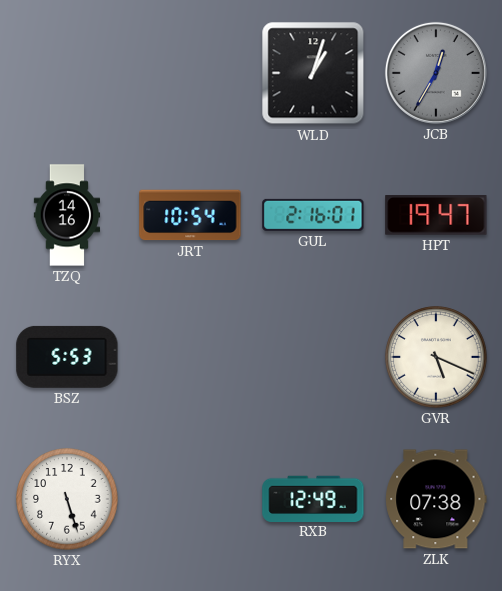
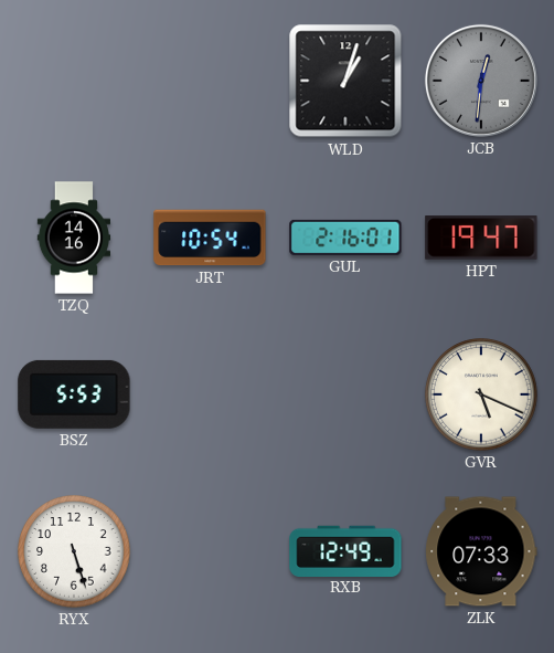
JCB: 12:35 -> 12:31 (481, 81)
ZLK: 07:38 -> 07:33 (481, 551)
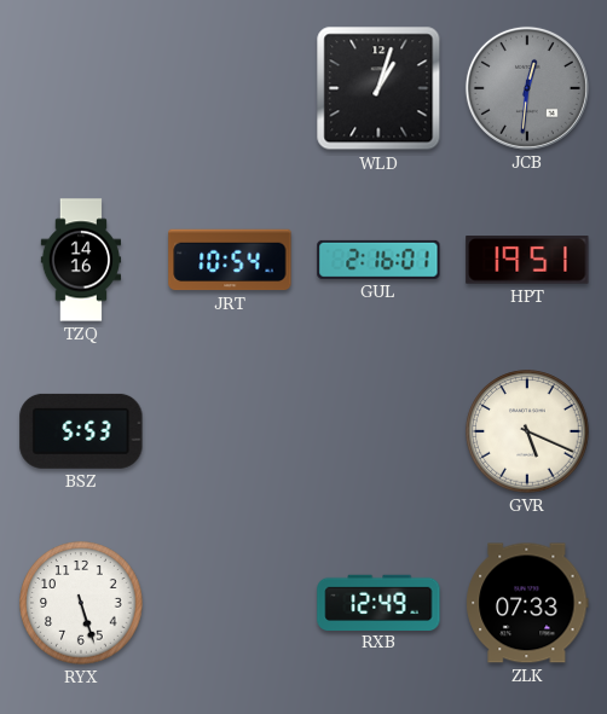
HPT: 19:47 -> 19:51 (527, 261)
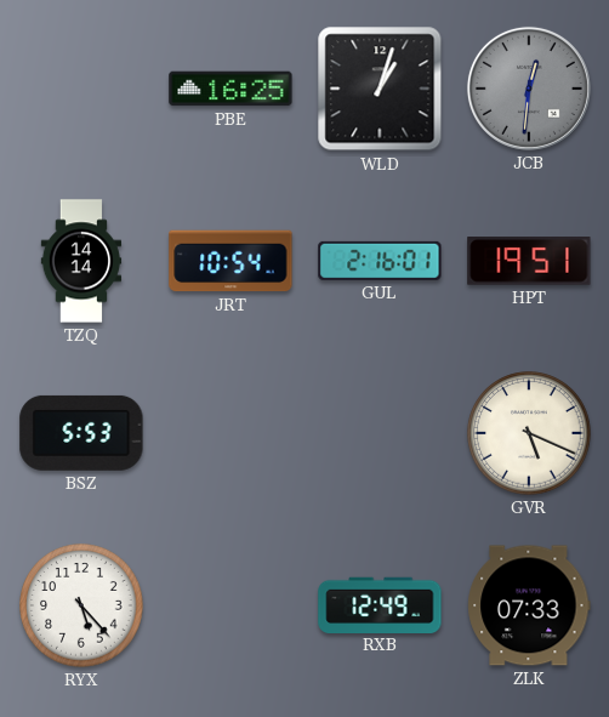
PBE: none -> 16:25 (230, 89)
TZQ: 14:16 -> 14:14 (81, 261)
RYX: 5:27 -> 5:23 (81, 605)
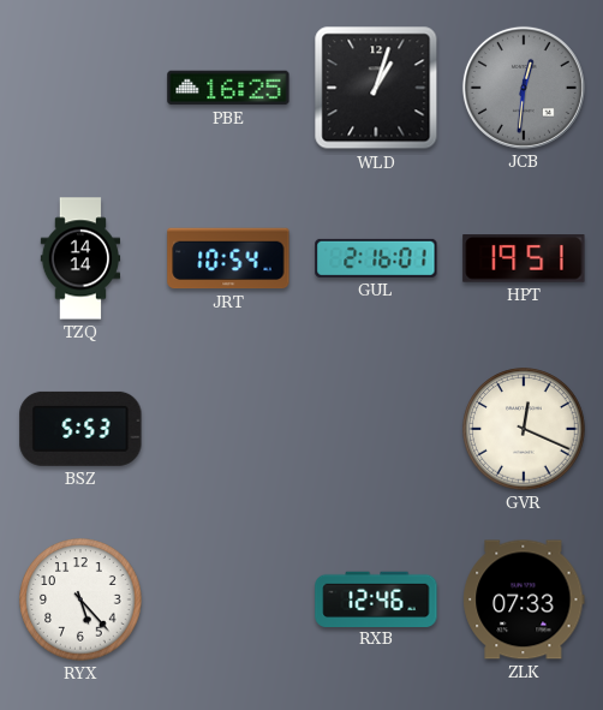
GVR: 5:19 -> 12:19 (524, 429)
RXB: 12:49 -> 12:46 (376, 598)
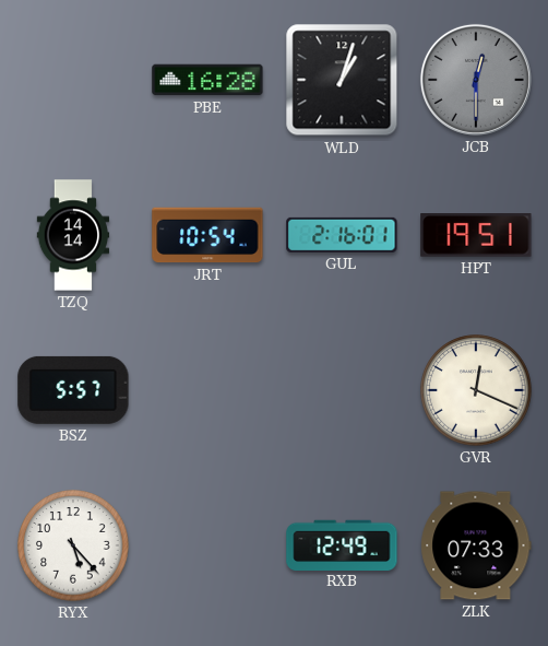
PBE: 16:25 -> 16:28 (207, 80)
JCB: 12:31 -> 12:30 (476, 80)
BSZ: 5:53 -> 5:57 (73, 390)
RXB: 12:46 -> 12:49 (342, 544)
